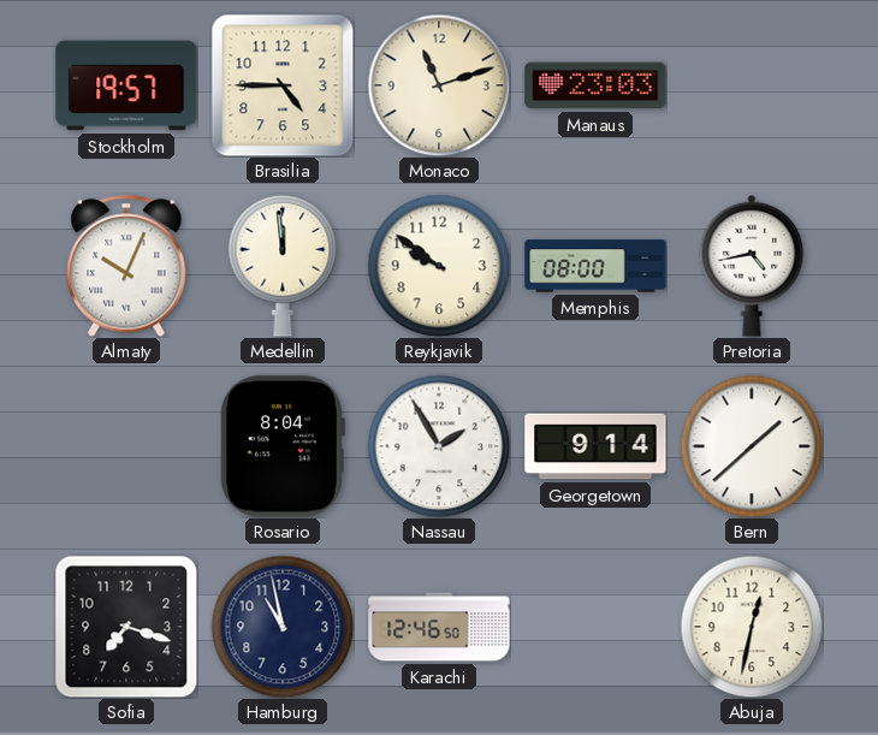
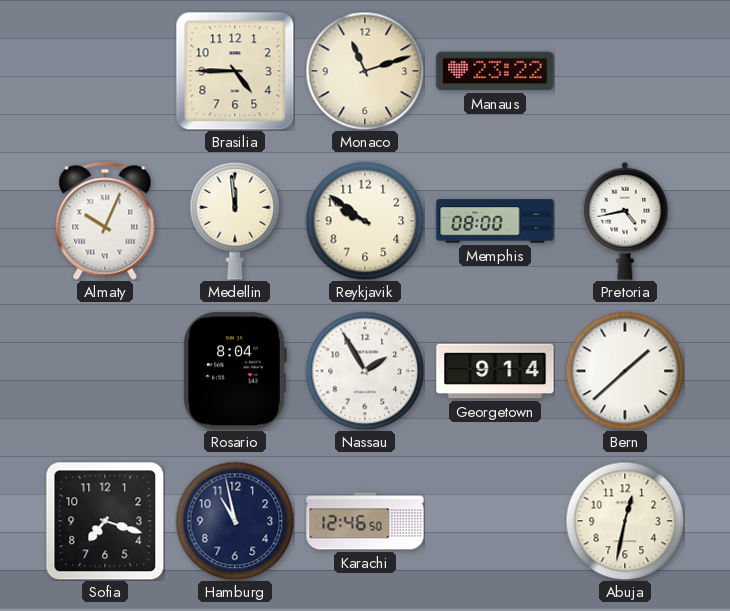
Stockholm: 19:57 -> none (126, 85)
Manaus: 23:03 -> 23:22 (495, 71)
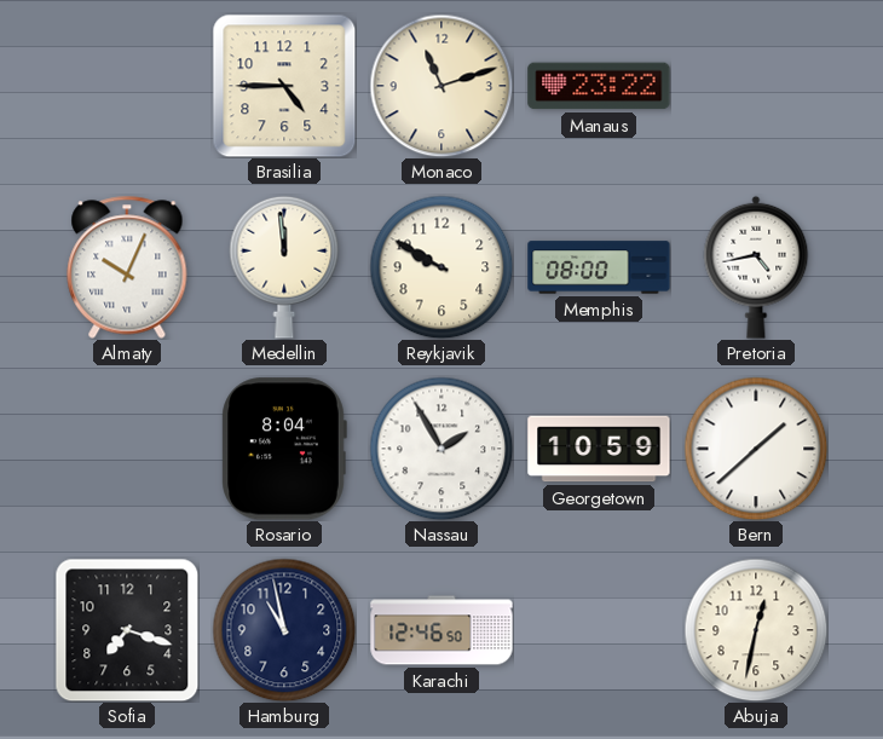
Reykjavik: 9:51 -> 9:50 (442, 267)
Georgetown: 9:14 -> 10:59 (599, 449)
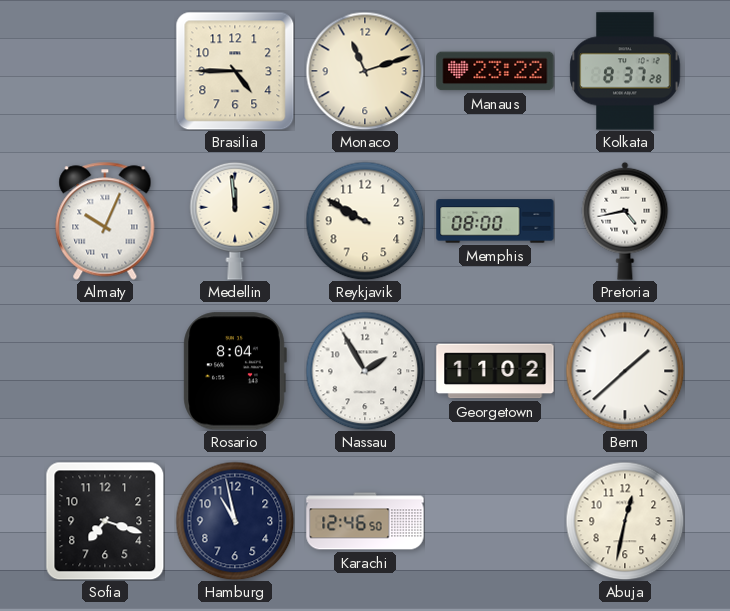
Kolkata: none -> 8:37 (625, 71)
Georgetown: 10:59 -> 11:02 (495, 371)
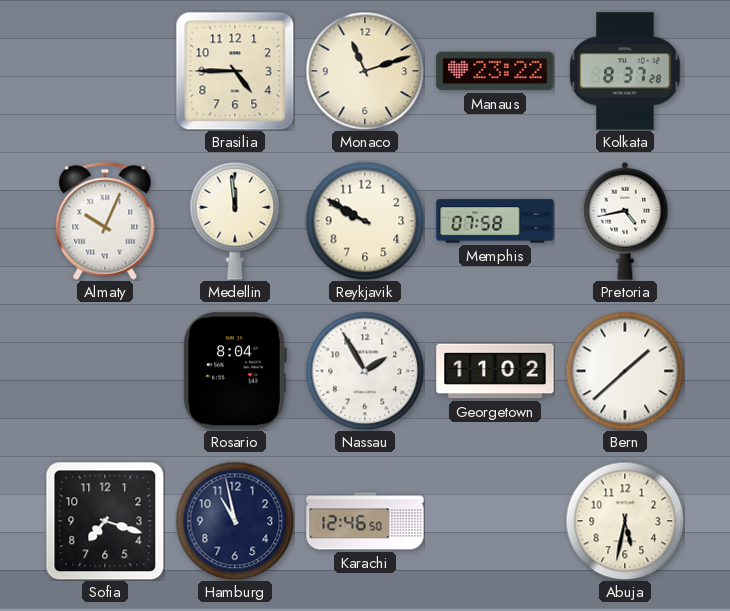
Memphis: 08:00 -> 07:58 (495, 221)
Abuja: 12:32 -> 5:32 (625, 521)
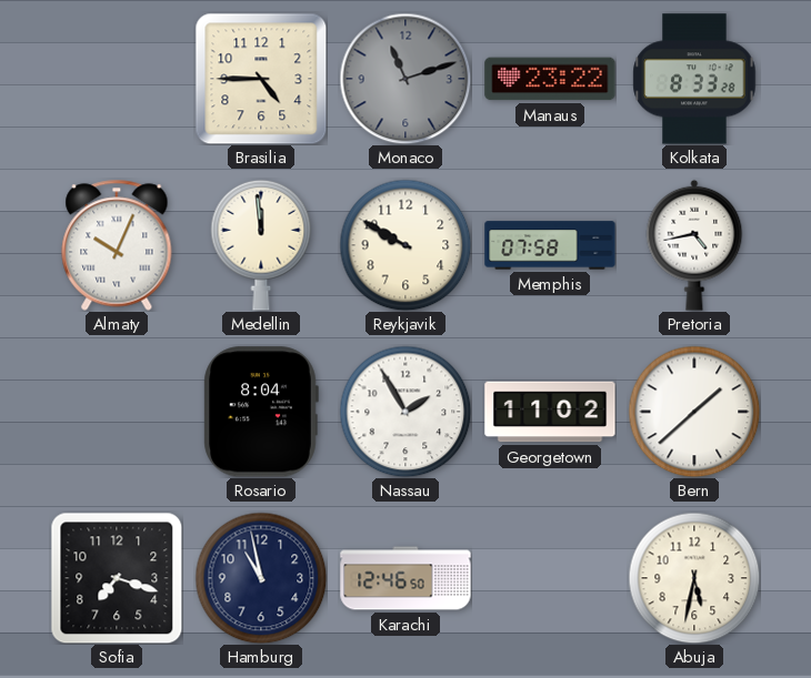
Monaco dial: cream -> grey (405, 79)
Kolkata: 8:37 -> 8:33 (694, 79)
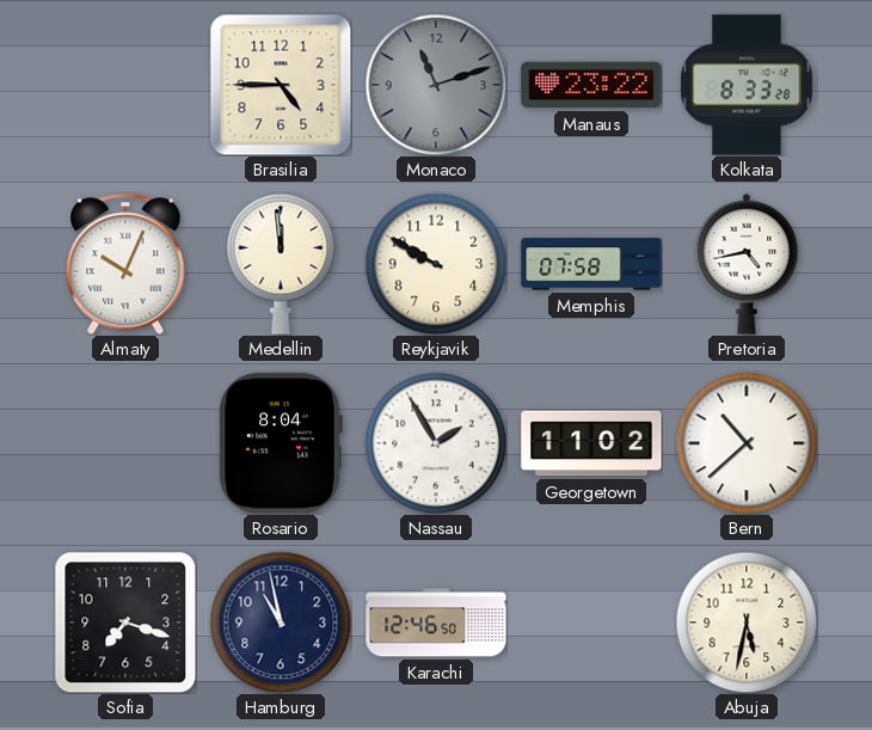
Bern: 1:38 -> 10:38 (747, 443)
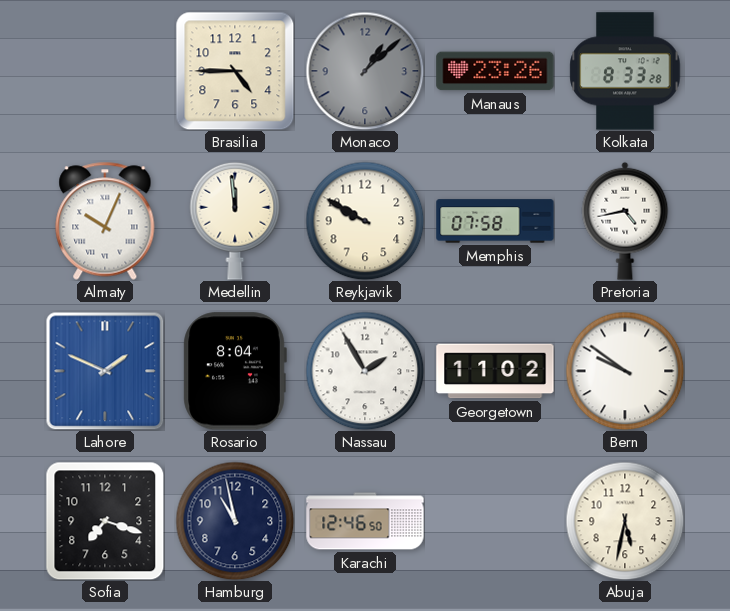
Monaco: 11:12 -> 1:08 (365, 71)
Manaus: 23:22 -> 23:26 (495, 71)
Lahore: none -> 1:49 (105, 371)
Bern: 10:38 -> 9:51 (625, 371)
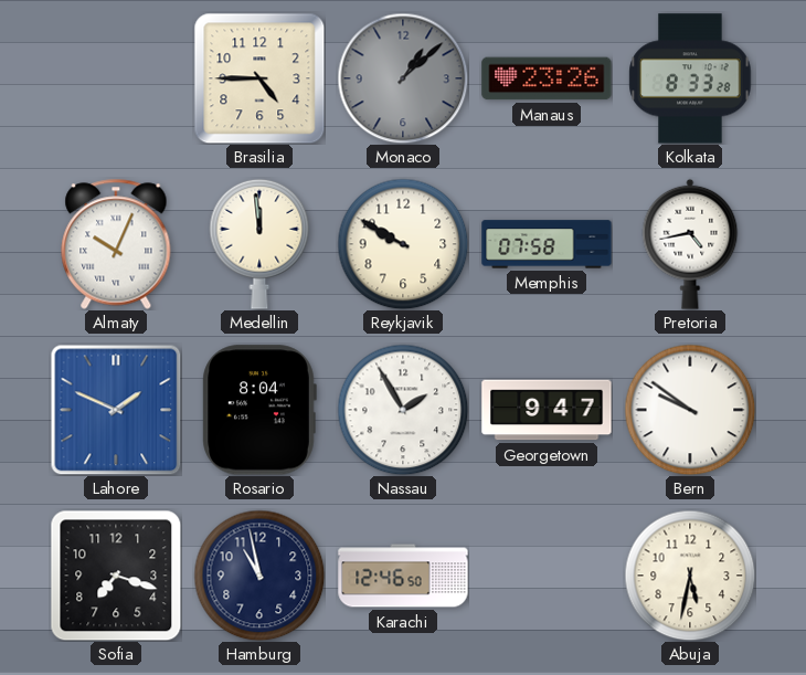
Georgetown: 11:02 -> 9:47 (547, 410)
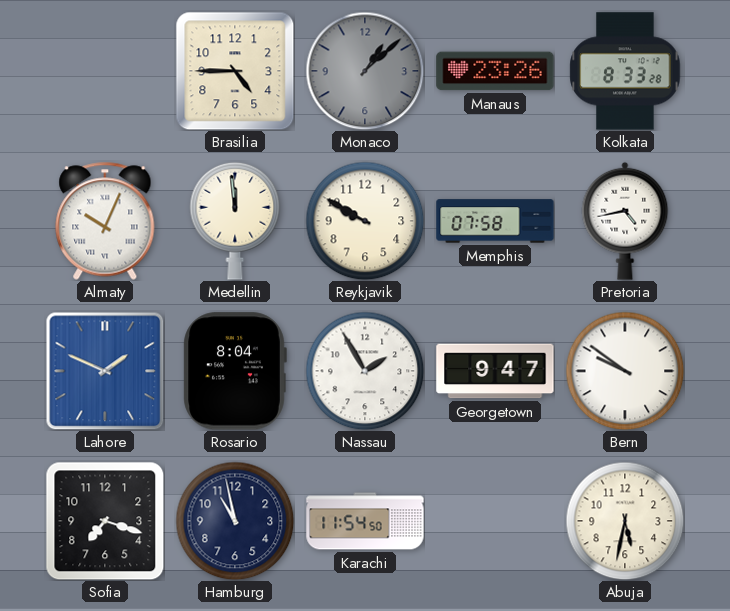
Karachi: 12:46 -> 11:54 (365, 521)
